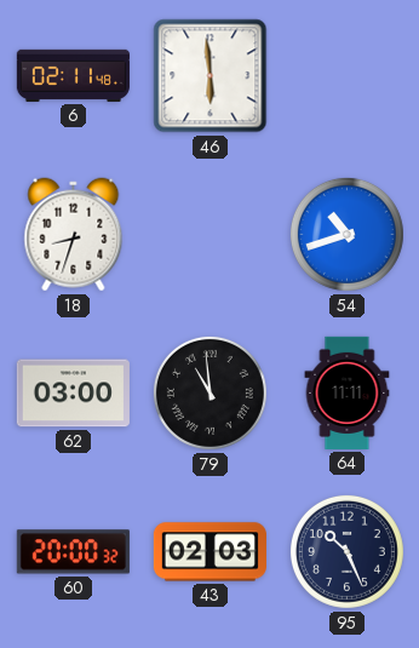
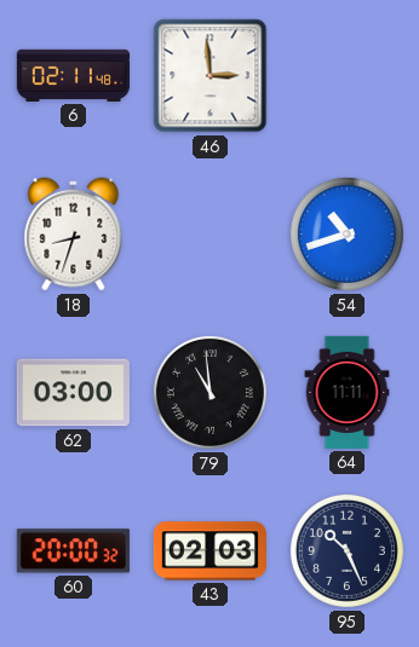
46: 5:59 -> 2:59 (211, 76)
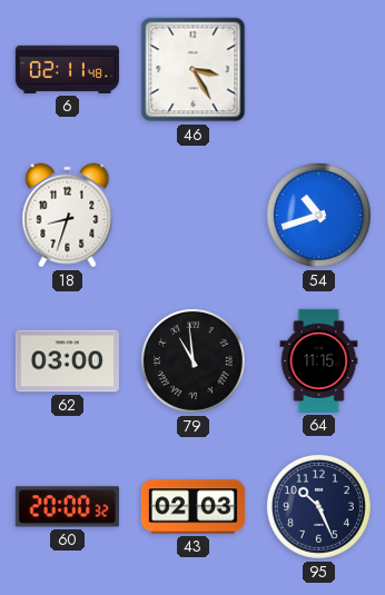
46: 2:59 -> 3:25 (194, 70)
64: 11:11 -> 11:15 (319, 360)
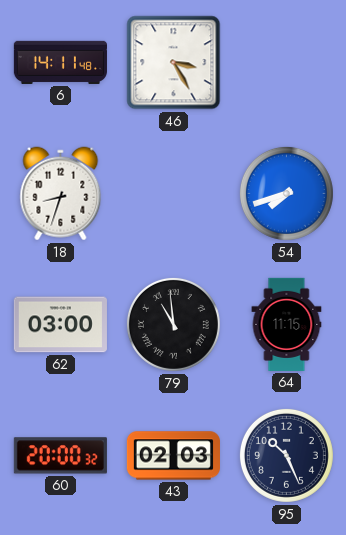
6: 02:11 -> 14:11 (60, 62)
54: 10:42 -> 7:42 (286, 193)
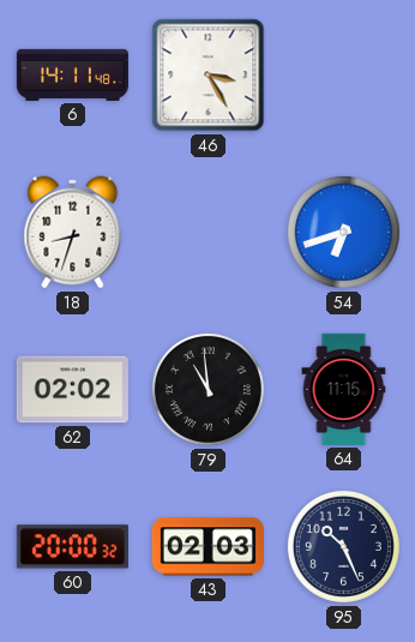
54: 7:42 -> 6:42 (343, 232)
62: 03:00 -> 02:02 (72, 390)
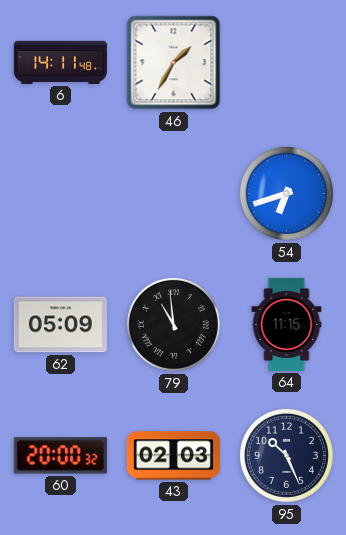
46: 3:25 -> 1:35 (174, 63)
18: 8:33 -> none (73, 233)
62: 02:02 -> 05:09 (60, 325)
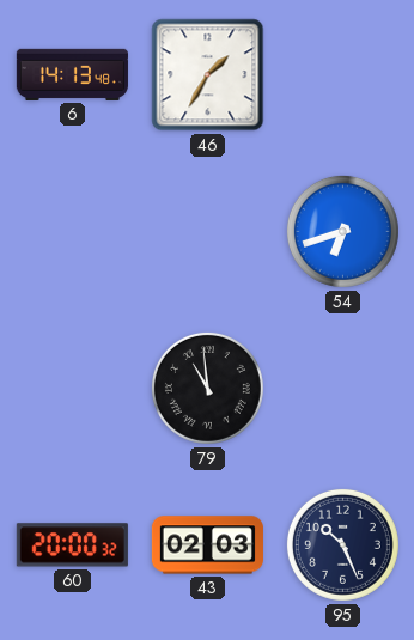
6: 14:11 -> 14:13 (72, 74)
62: 05:09 -> none (60, 325)
64: 11:15 -> none (287, 324)
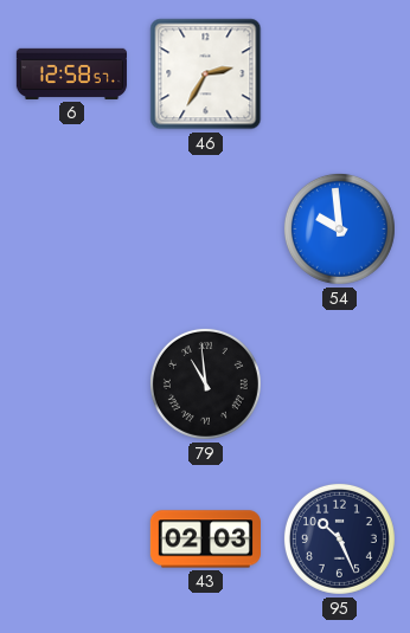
6: 14:13 -> 12:58 (71, 73)
46: 1:35 -> 2:35 (206, 75)
54: 6:42 -> 9:59 (339, 228)
60: 20:00 -> none (72, 545)
